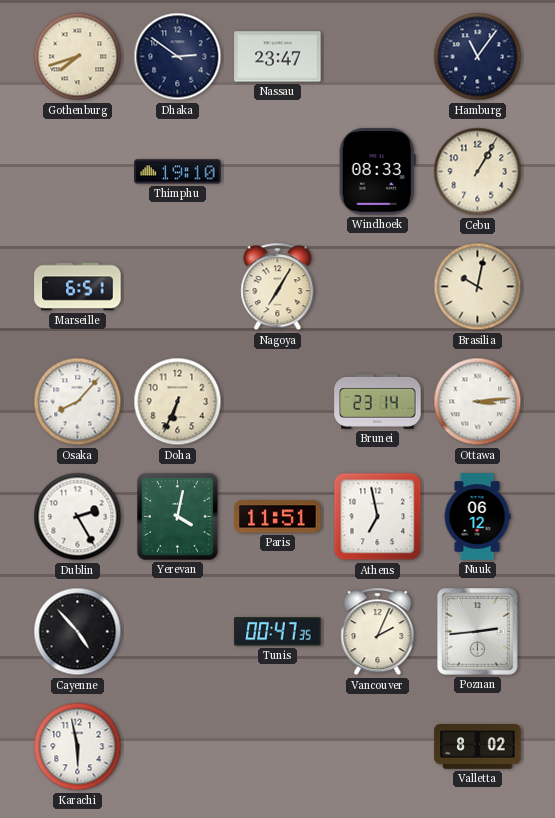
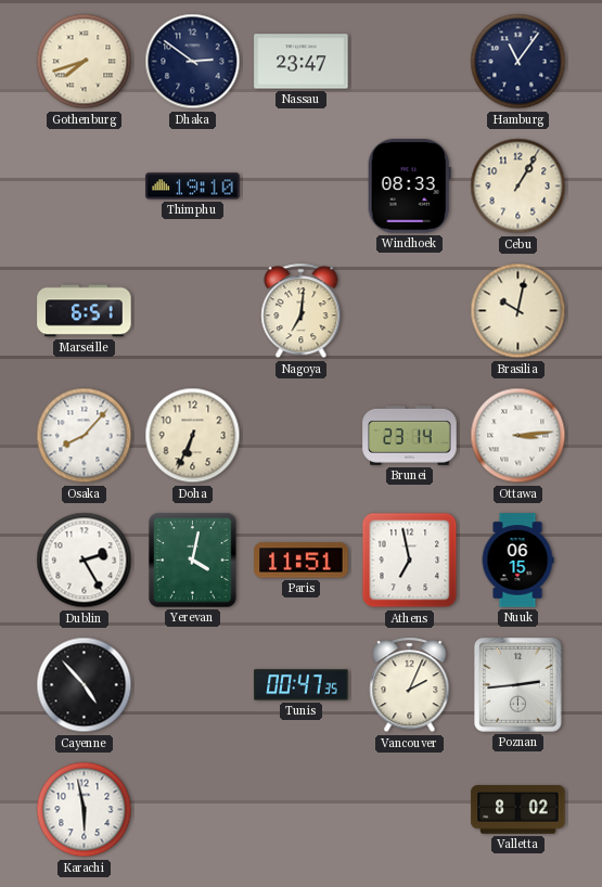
Nagoya: 7:05 -> 7:01 (302, 311)
Nuuk: 06:12 -> 06:15 (517, 561)
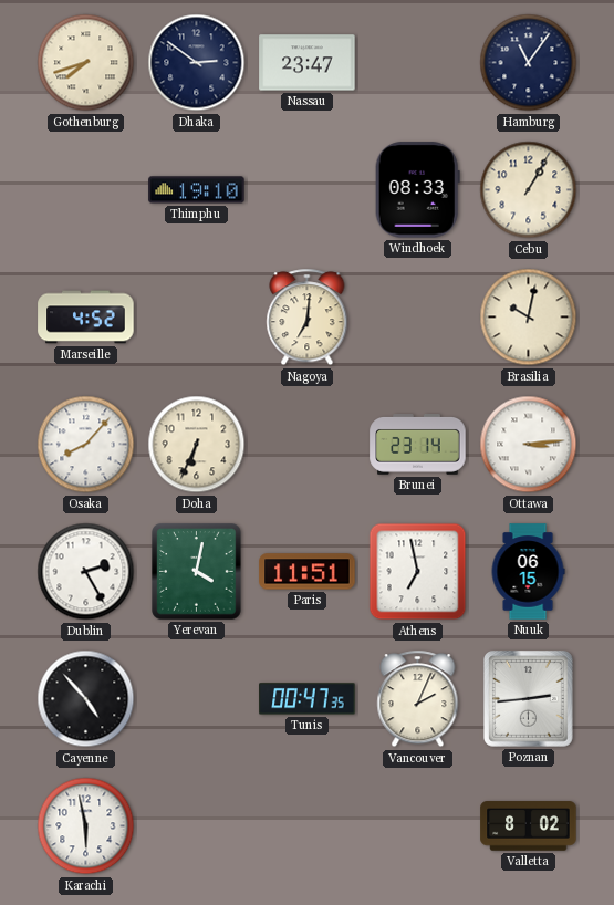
Marseille: 6:51 -> 4:52 (86, 318)
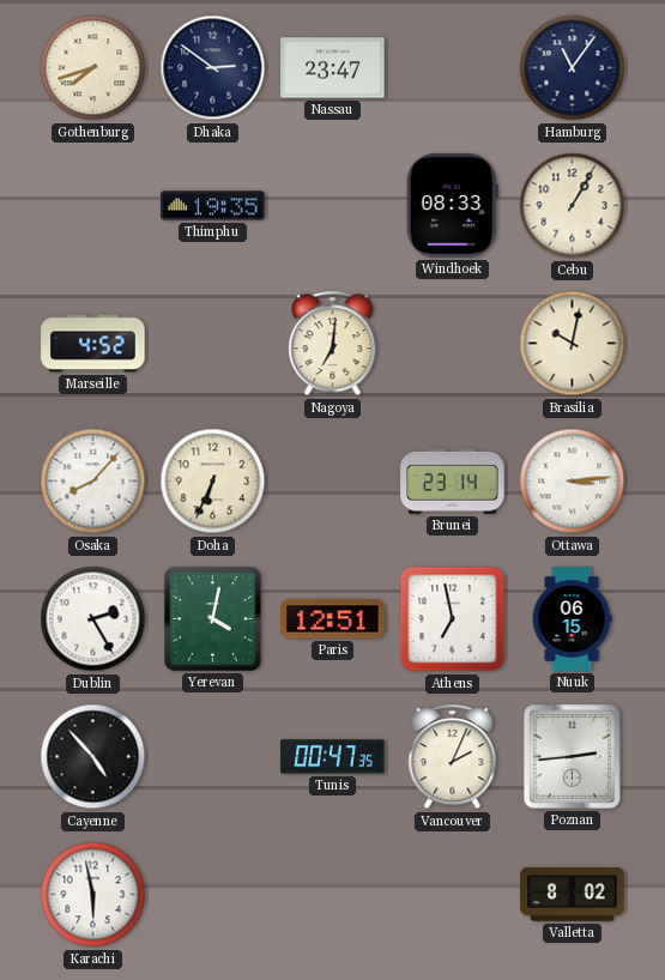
Thimphu: 19:10 -> 19:35 (213, 206)
Paris: 11:51 -> 12:51 (333, 619)
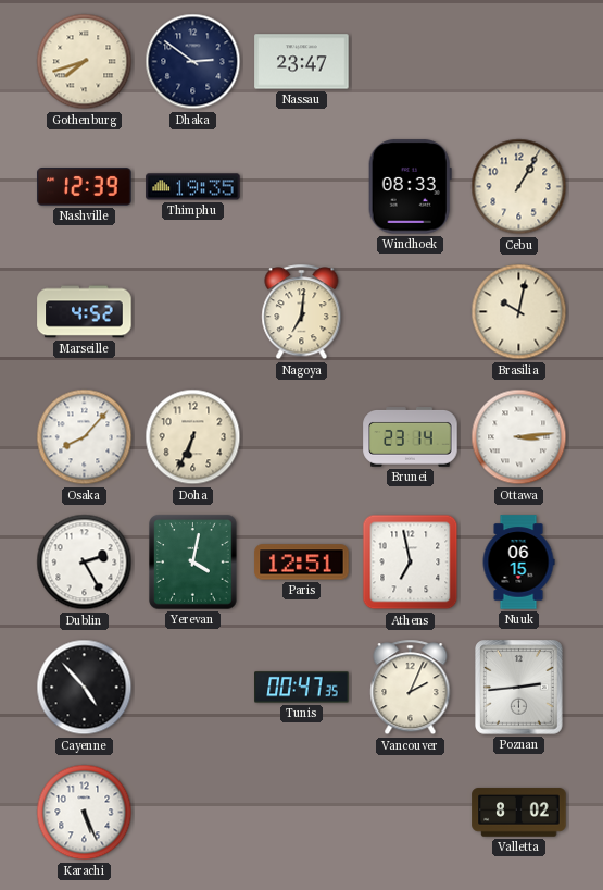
Hamburg: 11:06 -> none (573, 68)
Nashville: none -> 12:39 (85, 187)
Karachi: 5:58 -> 5:26 (85, 813)
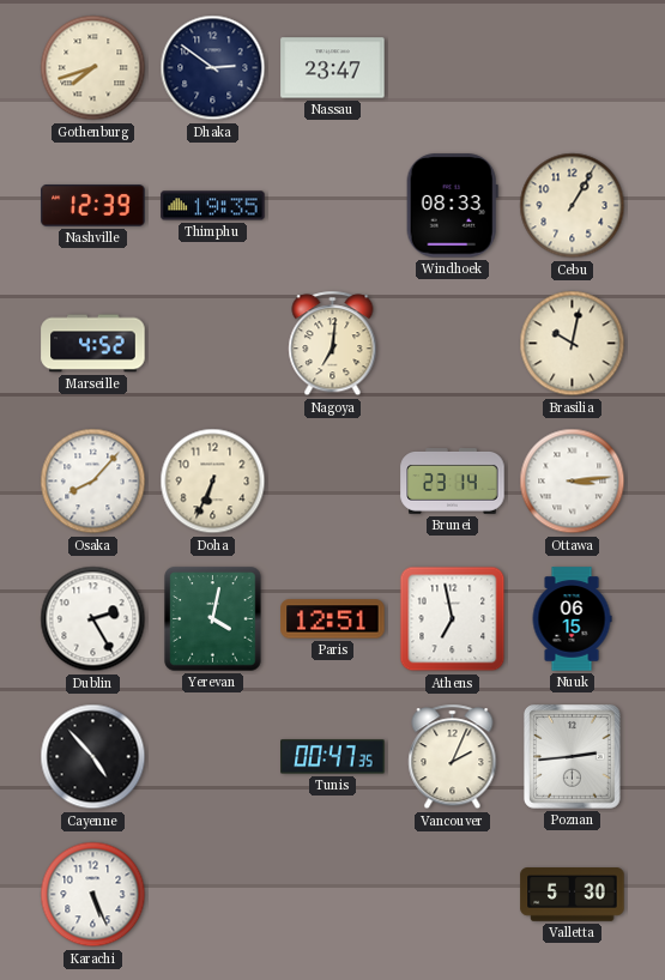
Valletta: 8:02 -> 5:30 (573, 895)
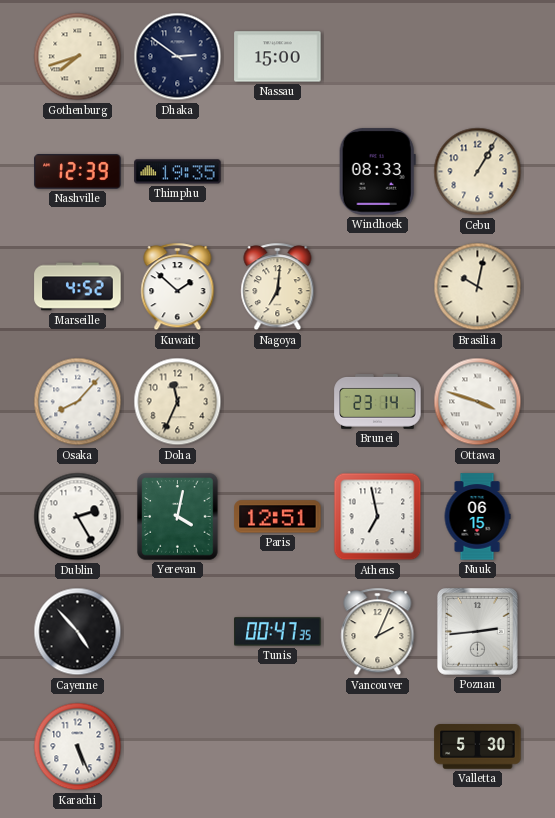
Nassau: 23:47 -> 15:00 (278, 57)
Kuwait: none -> 1:52 (178, 287)
Doha: 6:34 -> 11:34 (178, 402)
Ottawa: 3:14 -> 3:48 (478, 402)
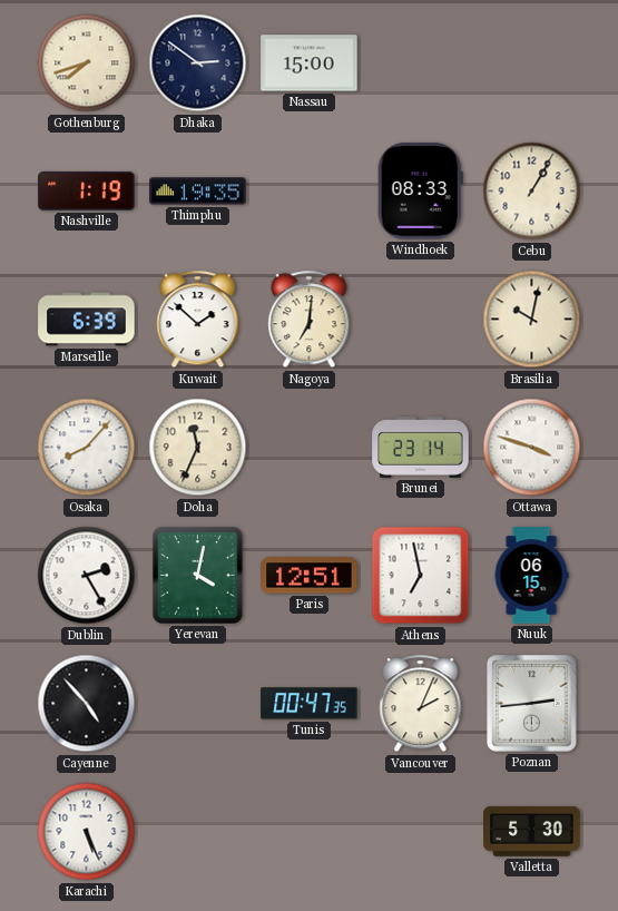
Nashville: 12:39 -> 1:19 (87, 192)
Marseille: 4:52 -> 6:39 (87, 320)
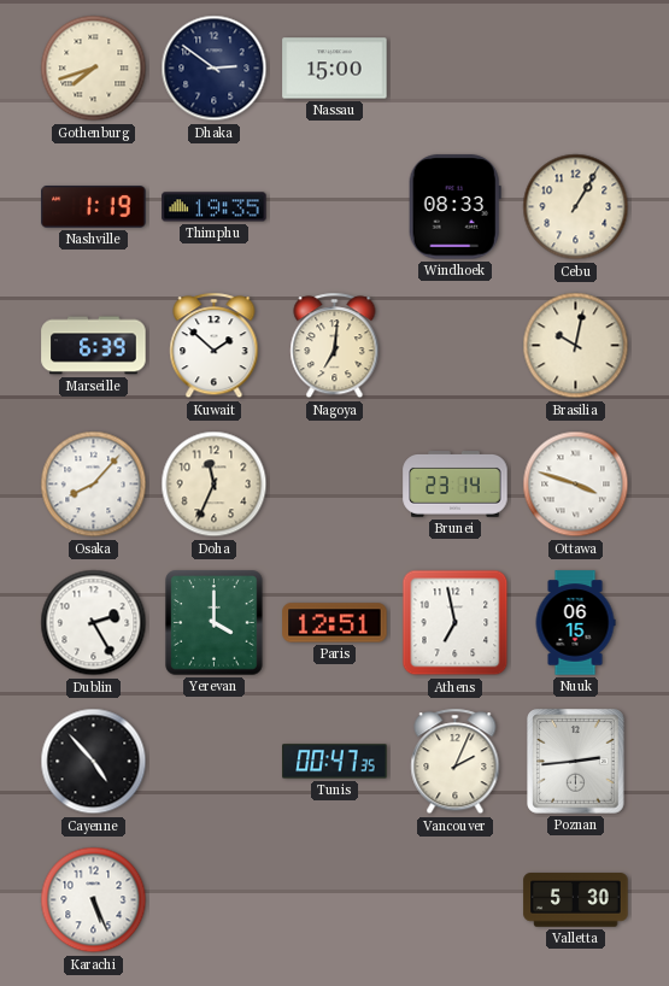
Yerevan: 4:02 -> 4:00 (215, 623)
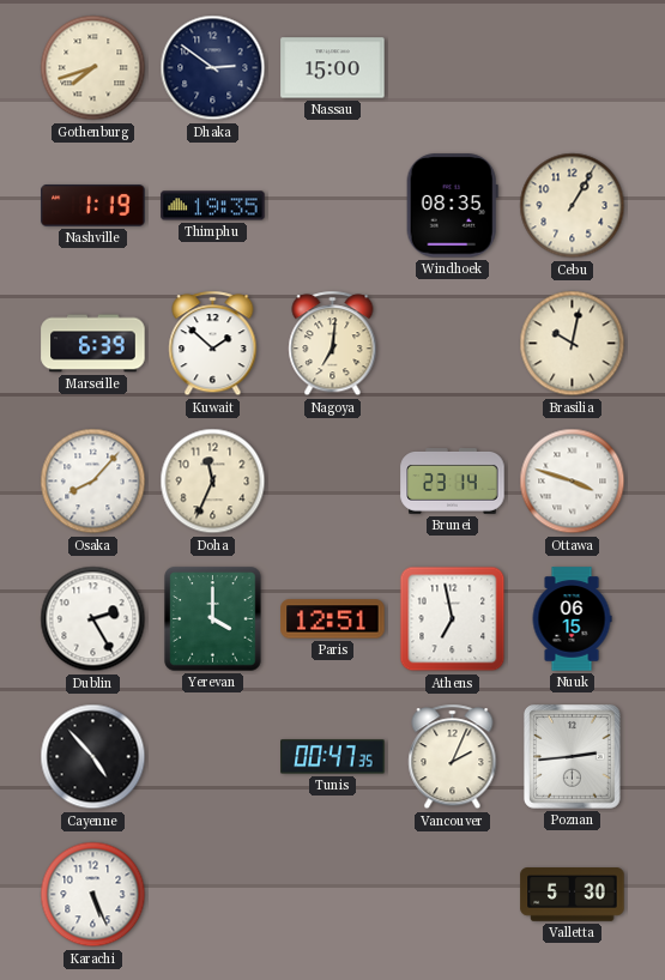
Windhoek: 08:33 -> 08:35 (452, 206)
